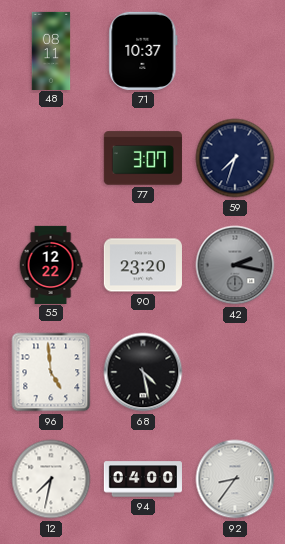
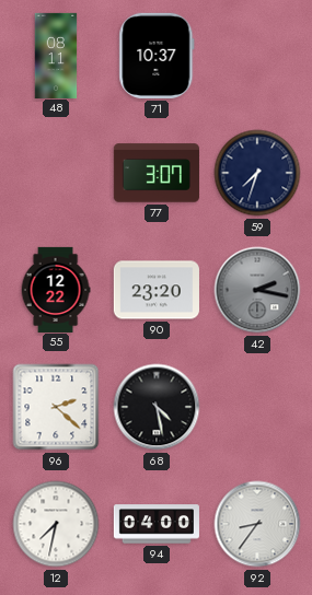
96: 4:59 -> 2:22 (56, 407)
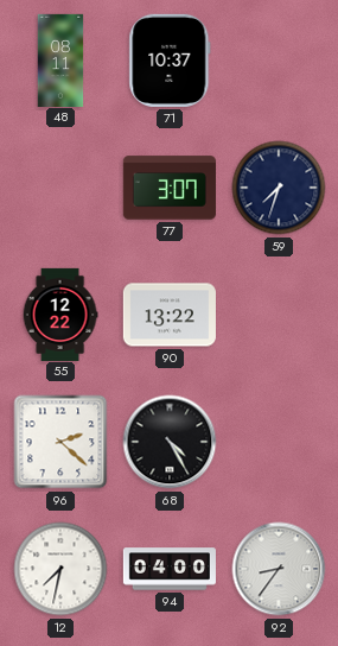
90: 23:20 -> 13:22 (170, 315)
42: 2:17 -> none (257, 290)
68: 4:28 -> 4:25 (170, 442)
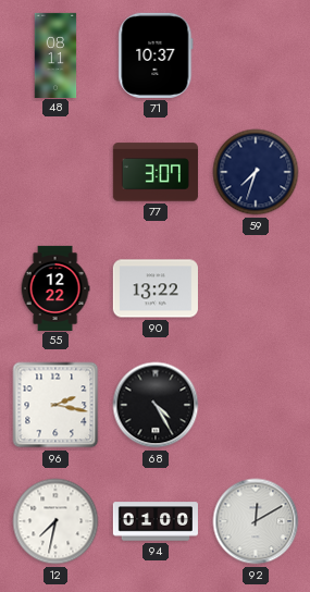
96: 2:22 -> 2:17 (55, 405)
94: 04:00 -> 01:00 (156, 521)
92: 8:36 -> 12:10 (256, 521)
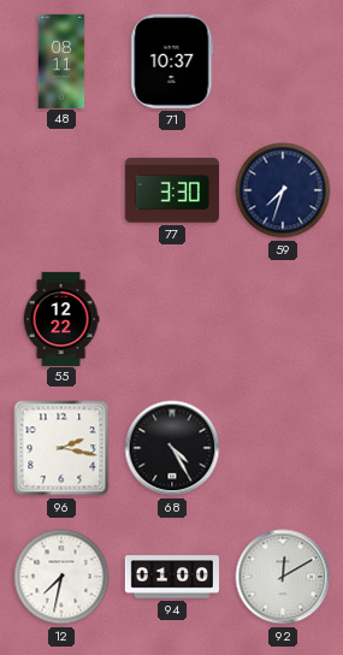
77: 3:07 -> 3:30 (172, 190)
90: 13:22 -> none (156, 288)
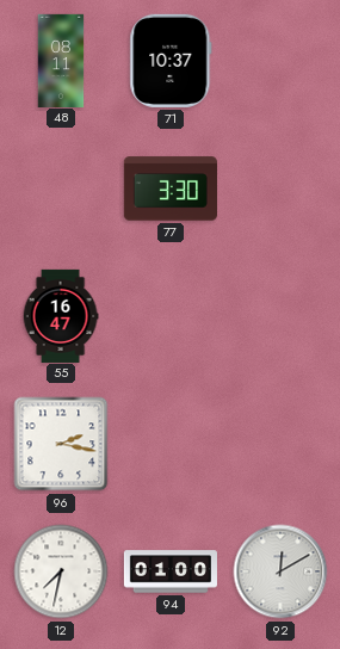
59: 7:33 -> none (283, 190)
55: 12:22 -> 16:47 (61, 315)
68: 4:25 -> none (172, 448)
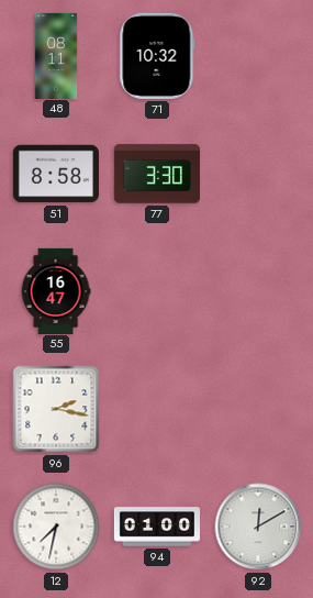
71: 10:37 -> 10:32 (157, 56)
51: none -> 8:58 (56, 174)
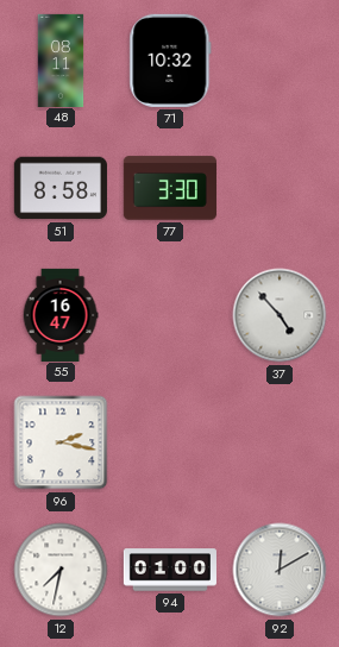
37: none -> 4:53 (280, 315)
